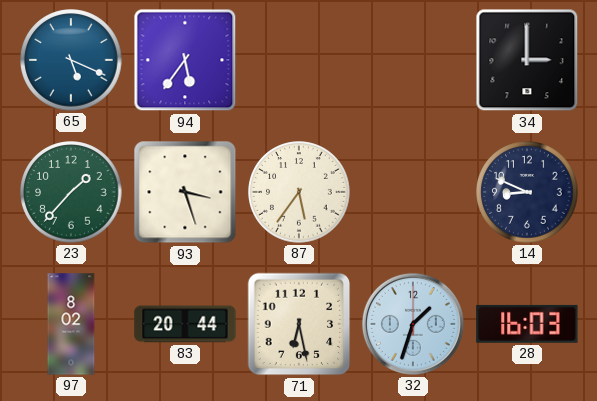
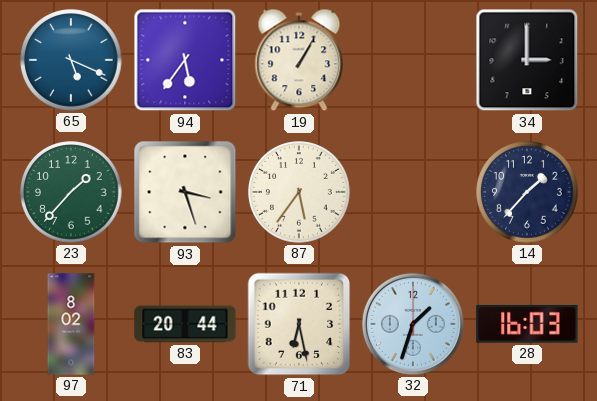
19: none -> 1:05 (299, 60)
14: 8:49 -> 1:37 (527, 192)
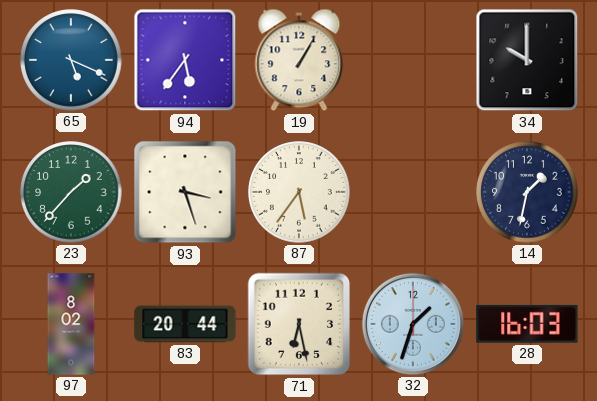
34: 3:00 -> 10:00 (527, 60)
14: 1:37 -> 1:32 (527, 192)
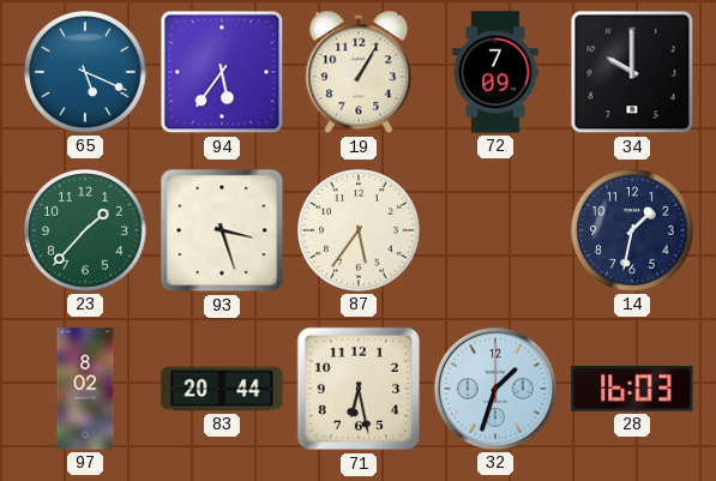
72: none -> 7:09 (495, 72)
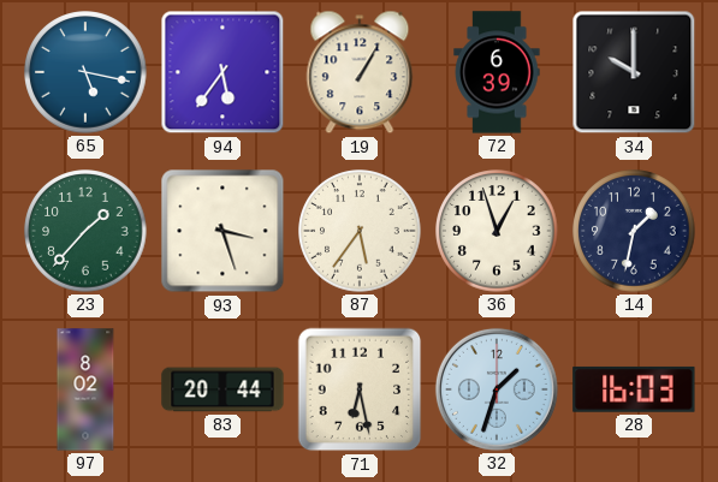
65: 5:19 -> 5:17 (85, 72)
72: 7:09 -> 6:39 (497, 72)
36: none -> 12:57 (497, 231)
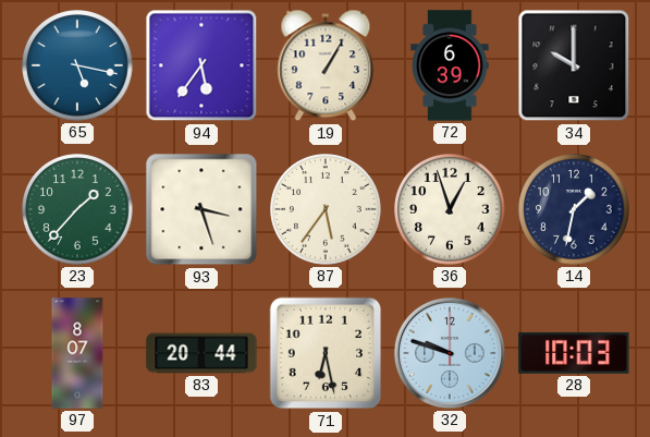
97: 8:02 -> 8:07 (77, 353)
32: 1:33 -> 9:48 (450, 353)
28: 16:03 -> 10:03 (574, 353)
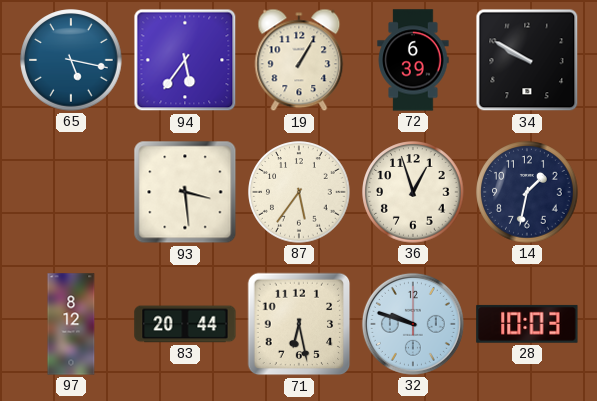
34: 10:00 -> 9:50 (527, 60)
23: 1:37 -> none (77, 209)
93: 3:27 -> 3:29 (185, 192)
97: 8:07 -> 8:12 (71, 324)
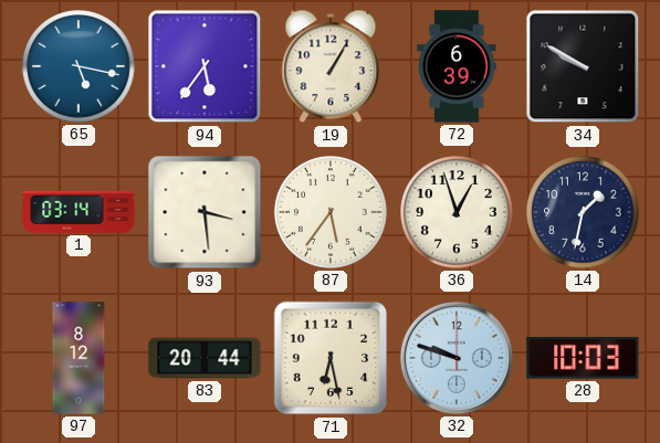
1: none -> 03:14 (78, 212)
